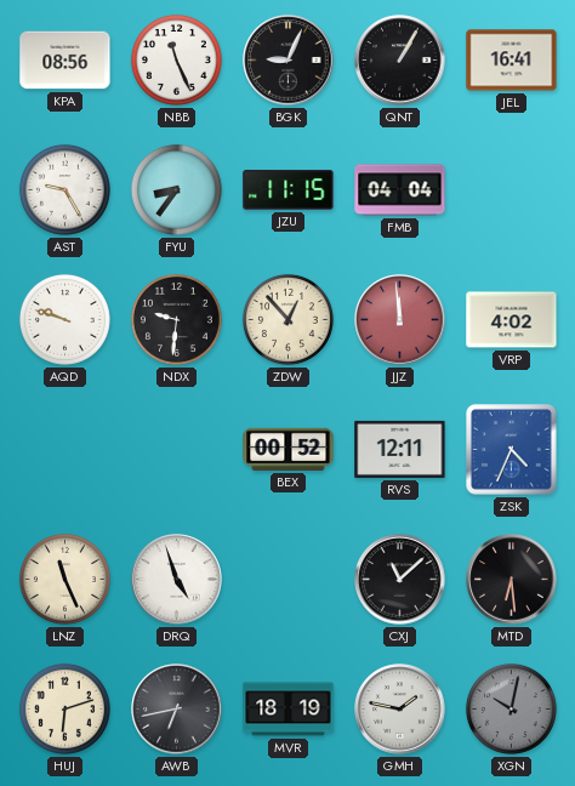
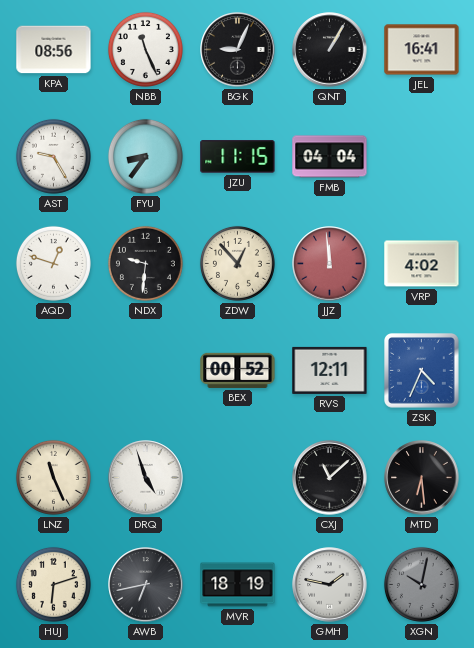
AQD: 9:48 -> 12:48 (53, 263)
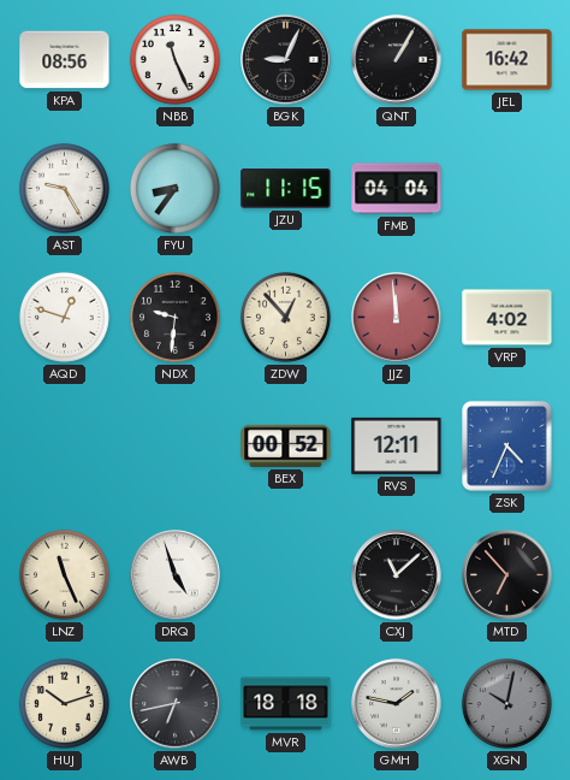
JEL: 16:41 -> 16:42 (507, 60)
MTD: 6:29 -> 6:53 (507, 575)
HUJ: 6:12 -> 10:12 (64, 703)
MVR: 18:19 -> 18:18 (286, 704)
